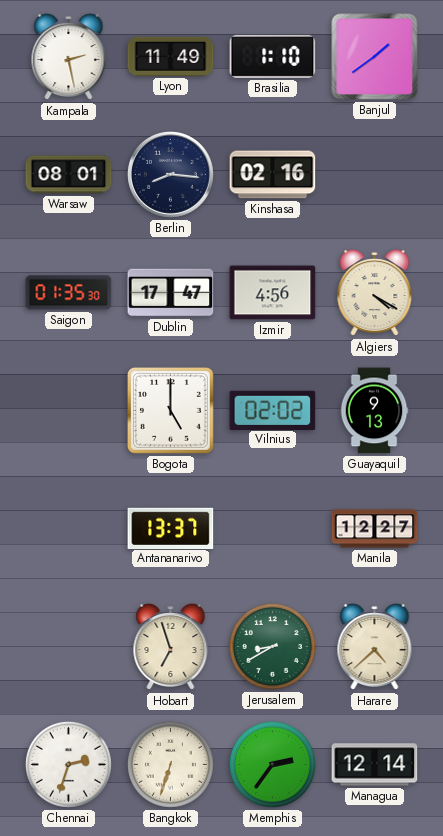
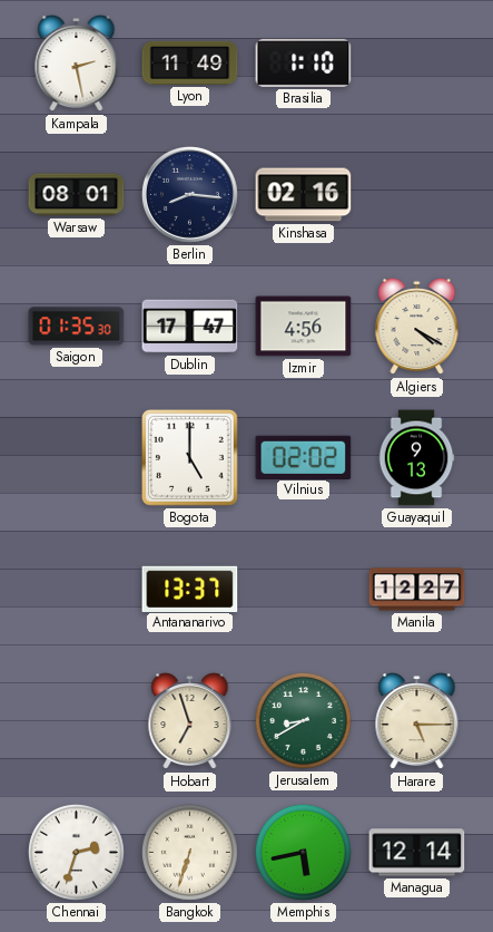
Banjul: 1:39 -> none (375, 57)
Harare: 4:38 -> 5:15 (417, 721)
Memphis: 2:36 -> 5:43 (303, 852)
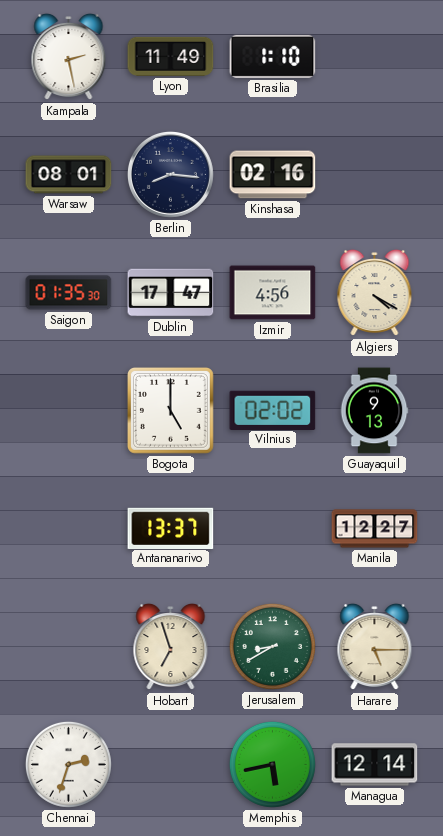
Bangkok: 6:33 -> none (189, 852)
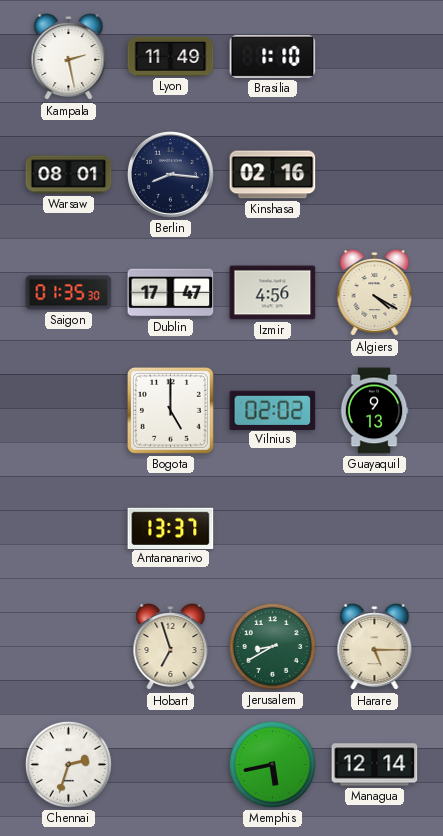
Manila: 12:27 -> none (375, 529)
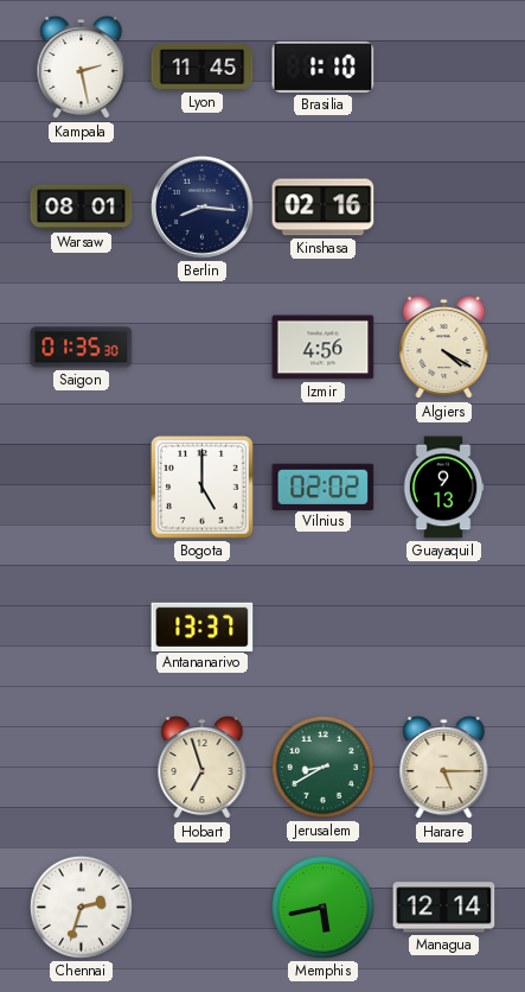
Lyon: 11:49 -> 11:45 (203, 66)
Dublin: 17:47 -> none (171, 293)
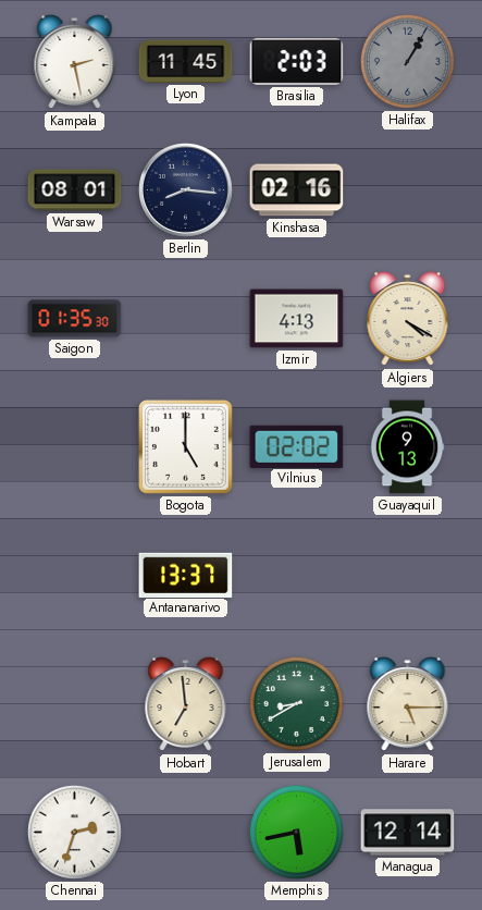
Brasilia: 1:10 -> 2:03 (297, 61)
Halifax: none -> 1:05 (407, 61)
Izmir: 4:56 -> 4:13 (297, 319)
Hobart: 6:57 -> 6:59 (186, 704)
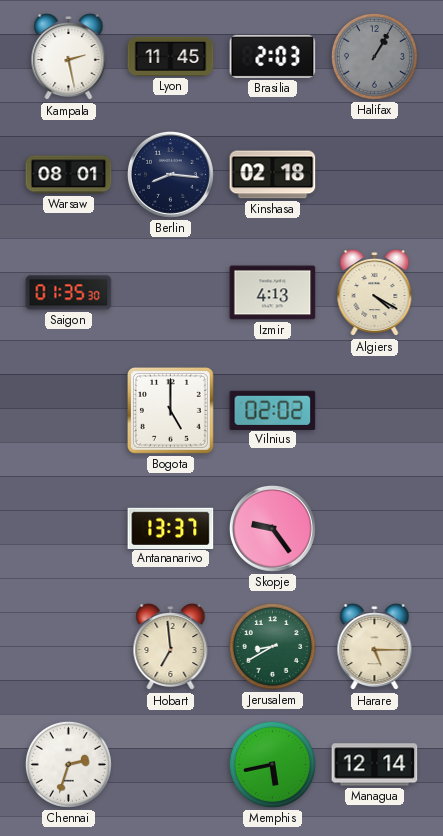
Kinshasa: 02:16 -> 02:18 (273, 175)
Guayaquil: 9:13 -> none (407, 447)
Skopje: none -> 9:24 (272, 528)
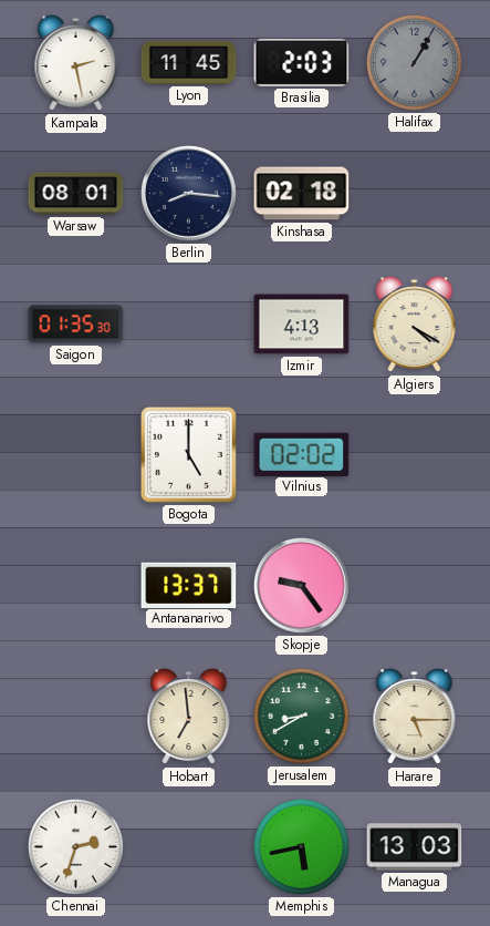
Managua: 12:14 -> 13:03 (415, 847)
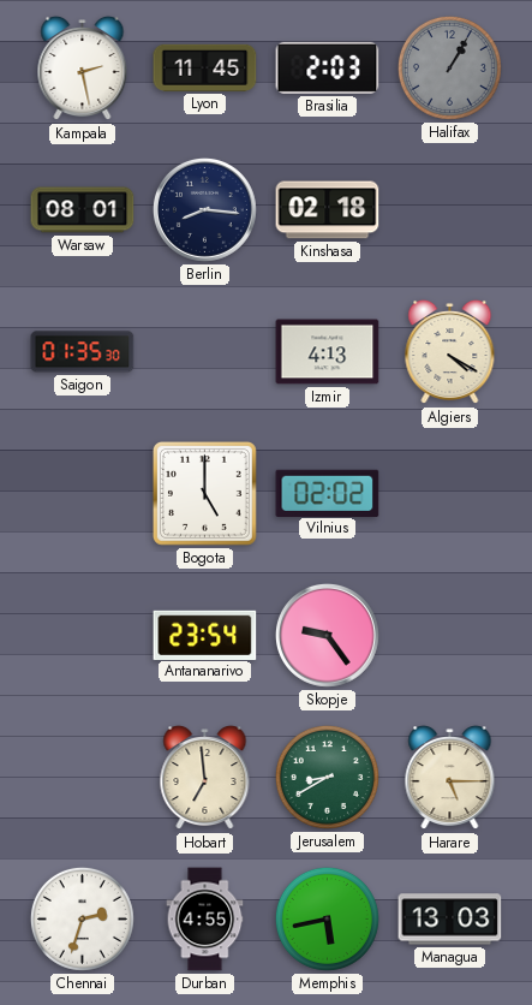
Antananarivo: 13:37 -> 23:54 (205, 635)
Durban: none -> 4:55 (205, 920)
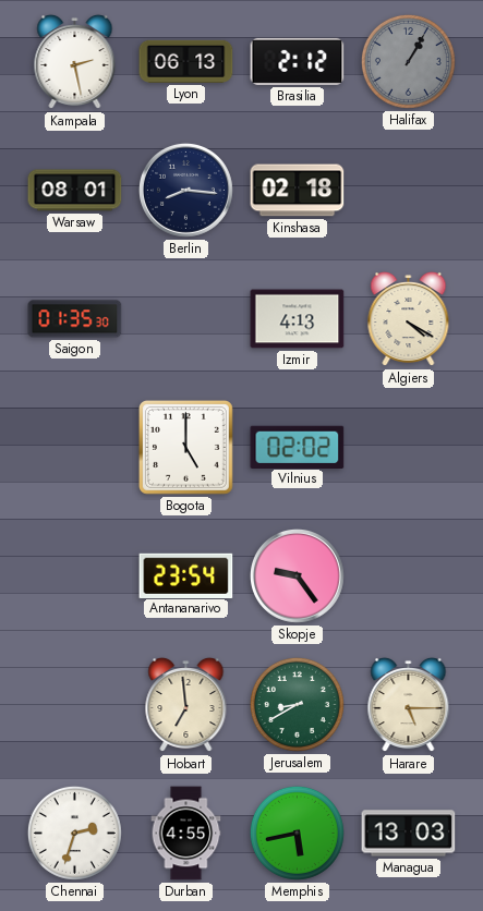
Lyon: 11:45 -> 06:13 (186, 61)
Brasilia: 2:03 -> 2:12 (298, 61)
